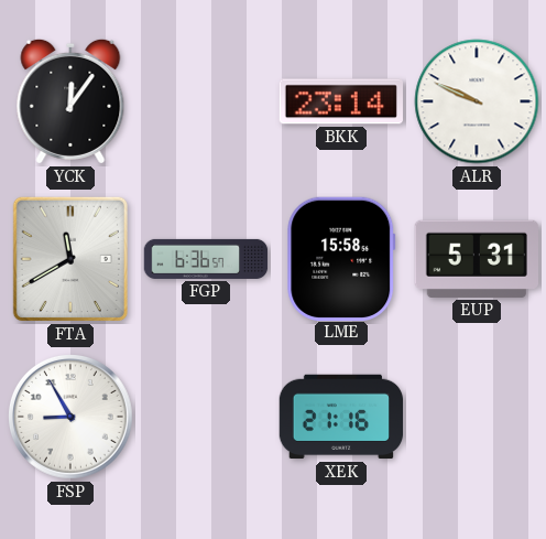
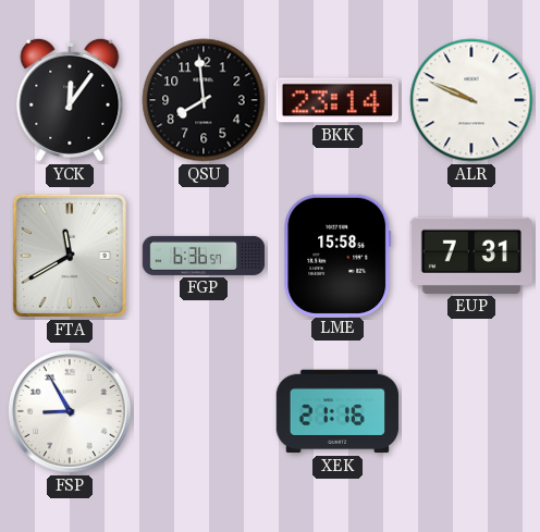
QSU: none -> 7:59 (204, 100)
EUP: 5:31 -> 7:31 (470, 256)
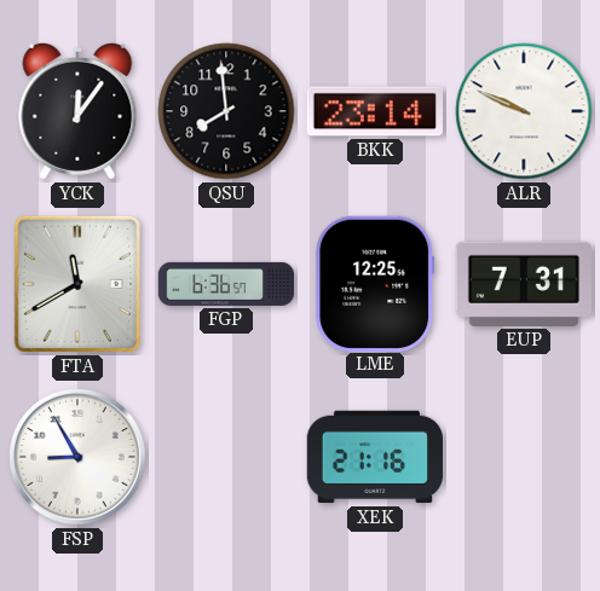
LME: 15:58 -> 12:25 (375, 283)
